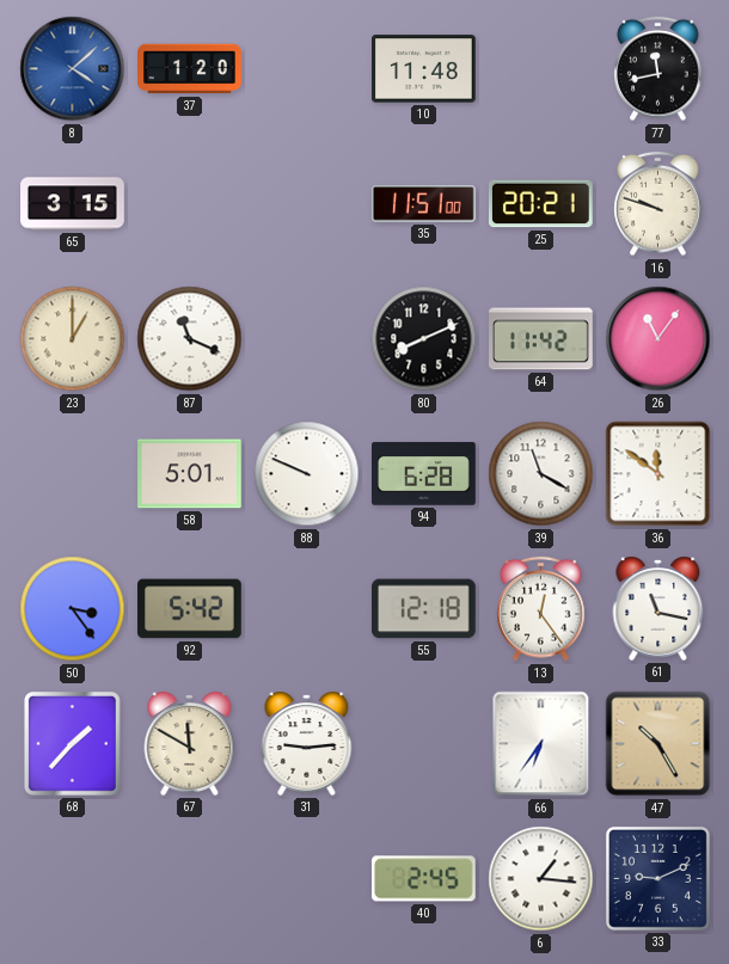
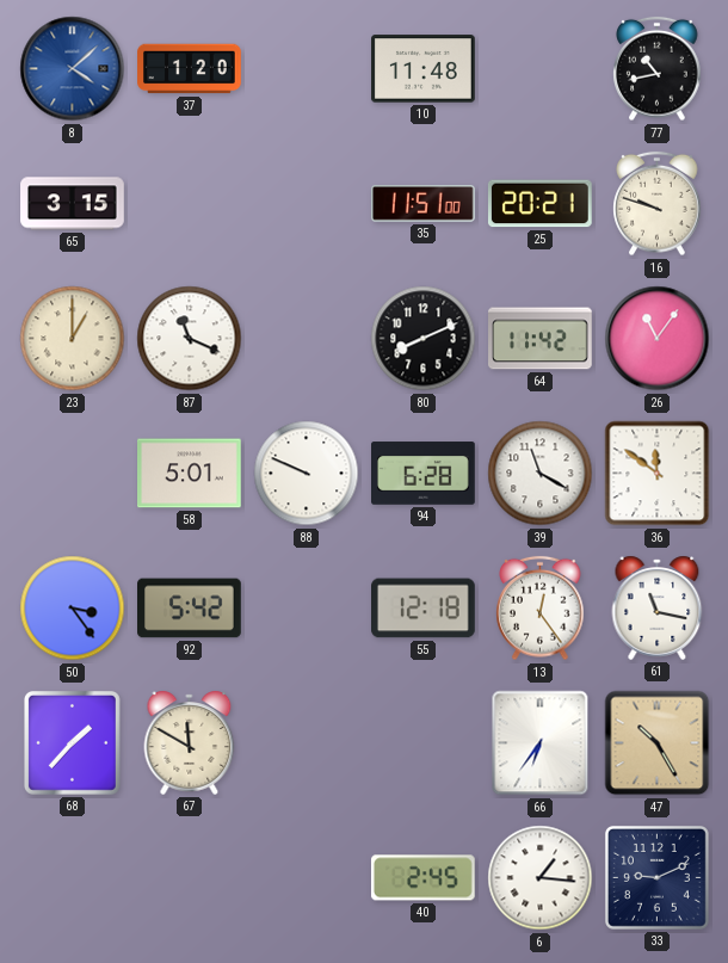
77: 11:43 -> 10:43 (658, 69)
31: 9:14 -> none (307, 743)
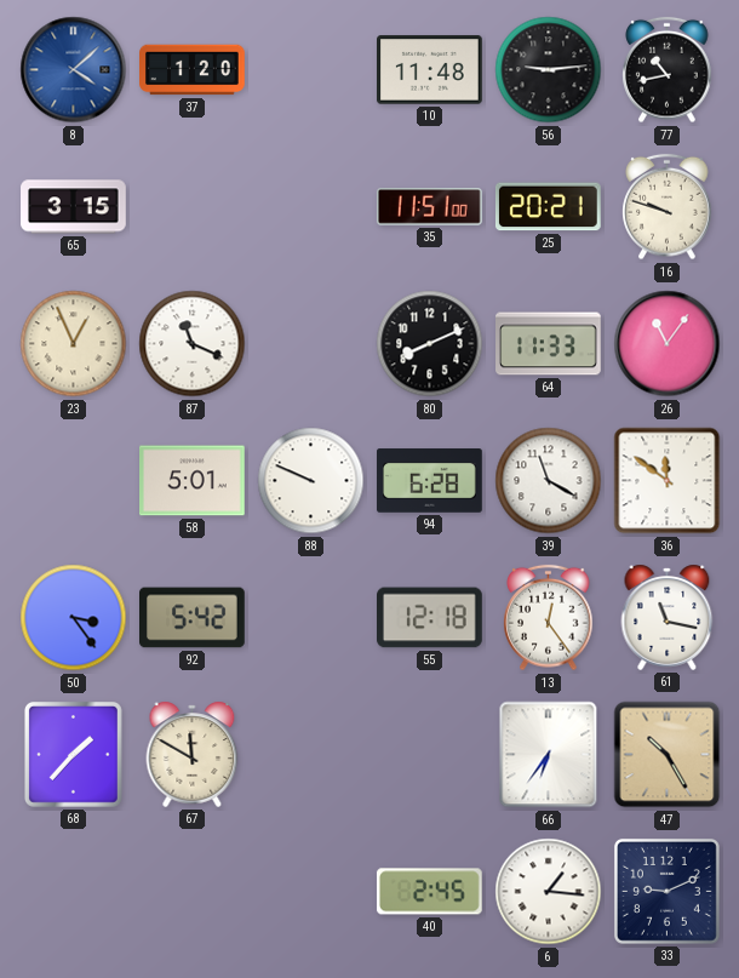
56: none -> 9:14 (549, 70)
23: 1:00 -> 12:56 (74, 344)
64: 11:42 -> 11:33 (549, 344)
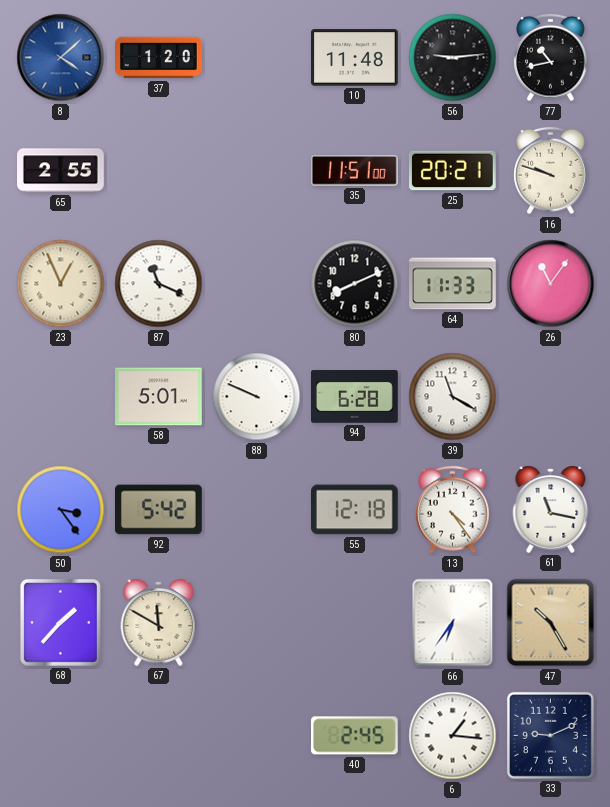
65: 3:15 -> 2:55 (61, 171)
36: 11:51 -> none (668, 481)
13: 12:24 -> 4:24 (453, 510)
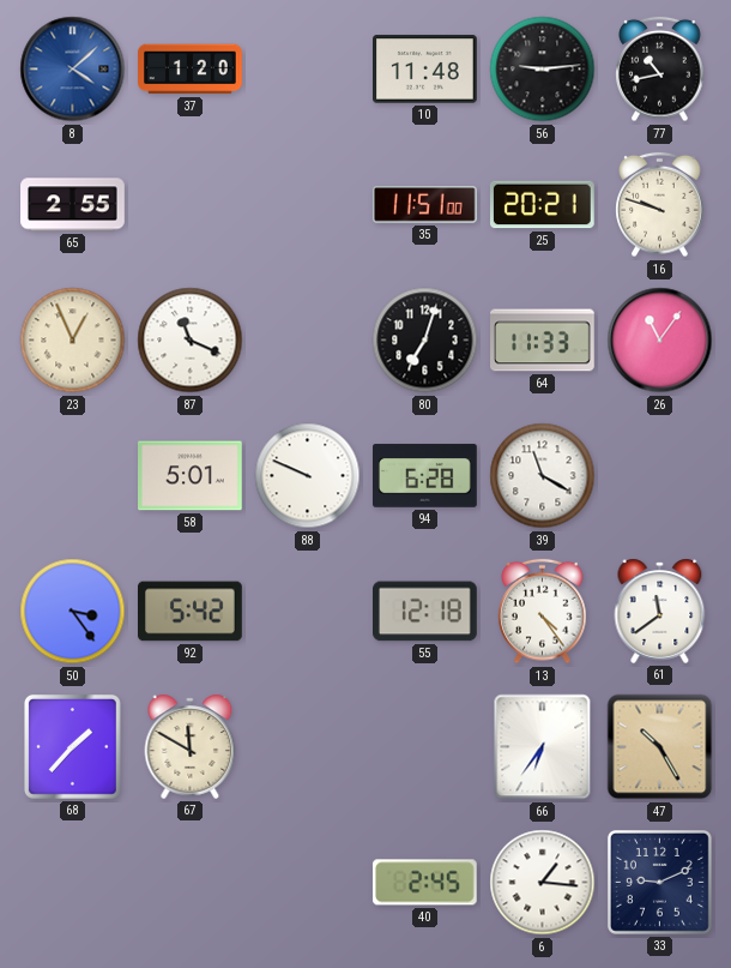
80: 8:11 -> 7:03 (425, 341)
61: 11:17 -> 11:39 (660, 611)
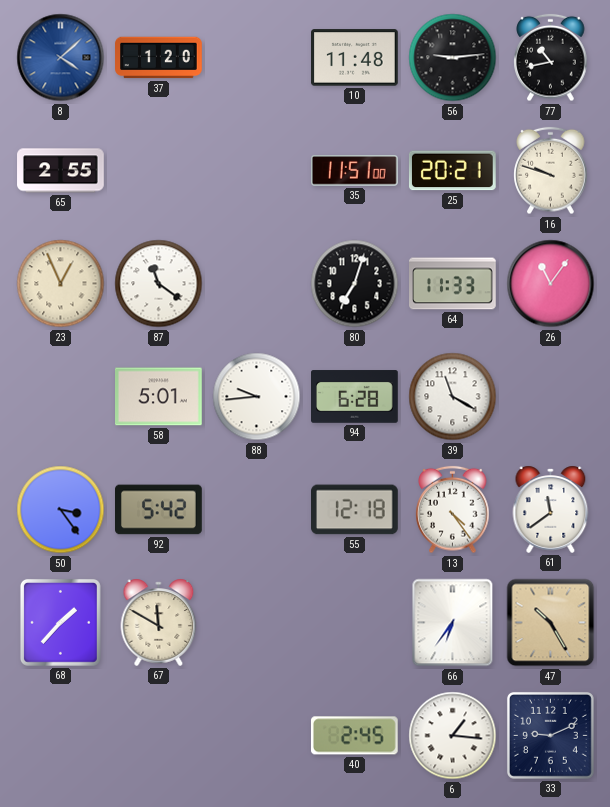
87: 11:19 -> 11:21 (159, 284)
88: 9:49 -> 9:44 (257, 397)
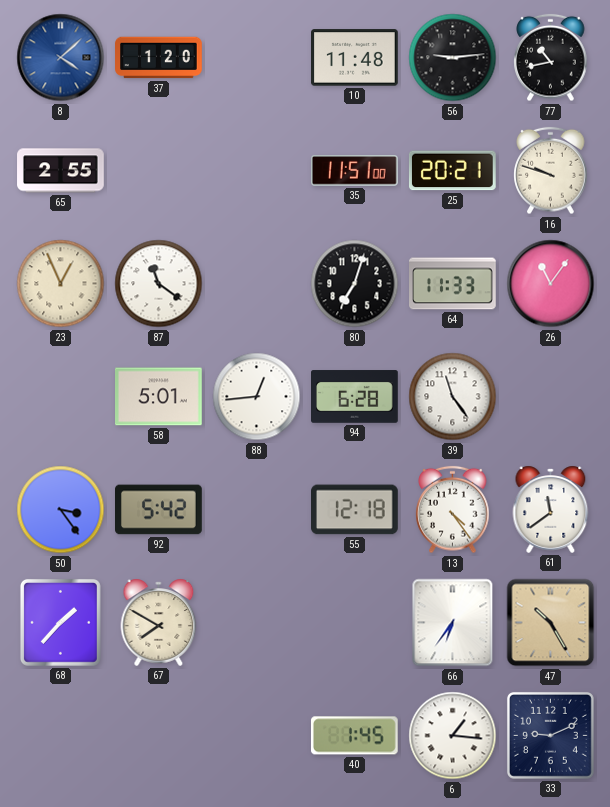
88: 9:44 -> 12:44 (257, 397)
39: 11:20 -> 11:24 (453, 397)
67: 11:50 -> 7:50 (159, 622)
40: 2:45 -> 1:45 (354, 736)
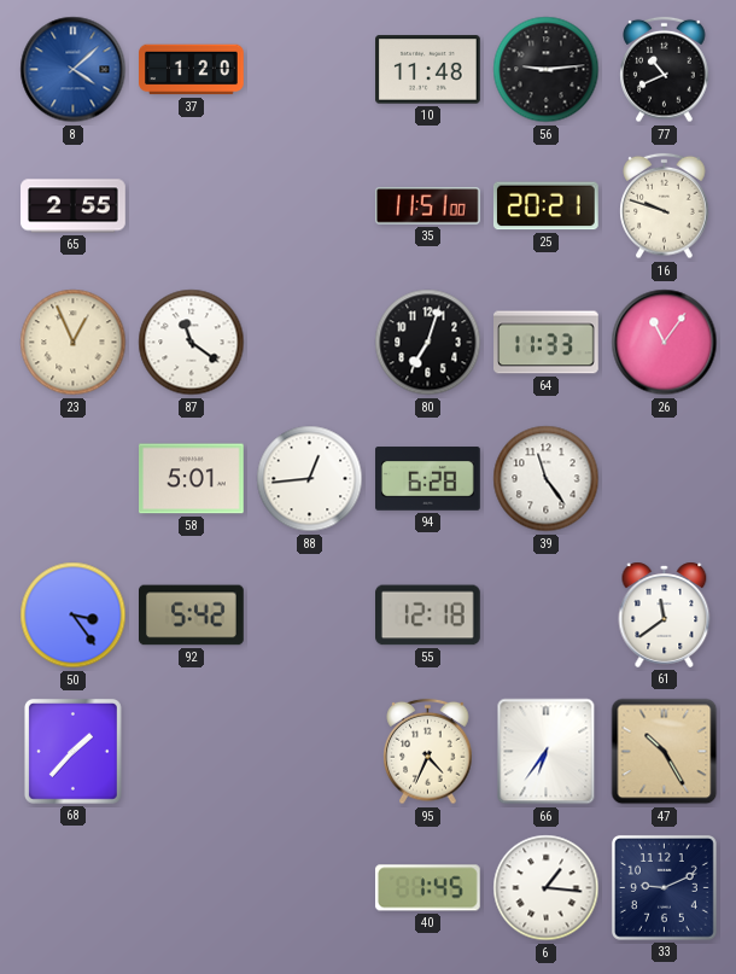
77: 10:43 -> 10:41 (665, 70)
13: 4:24 -> none (453, 510)
67: 7:50 -> none (159, 622)
95: none -> 4:34 (428, 752)
